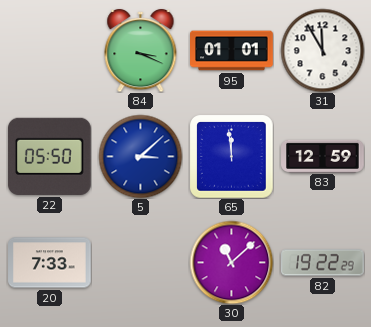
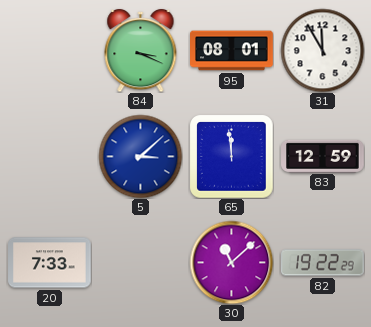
95: 01:01 -> 08:01 (232, 51)
22: 05:50 -> none (50, 156)
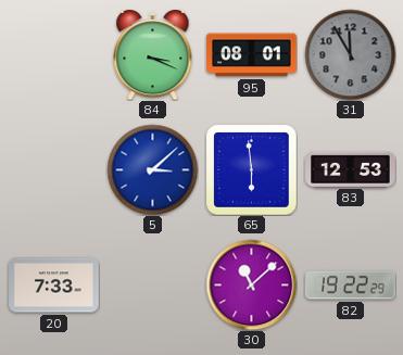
31 dial: white -> grey (350, 54)
65: 11:59 -> 5:59 (251, 169)
83: 12:59 -> 12:53 (351, 169)
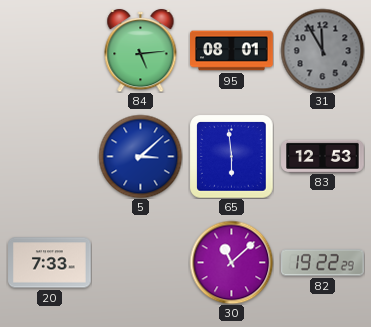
84: 3:19 -> 5:14 (141, 50)
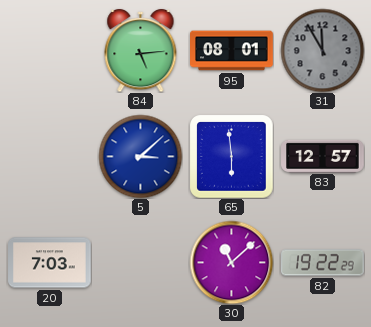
83: 12:53 -> 12:57 (323, 156)
20: 7:33 -> 7:03 (50, 263)
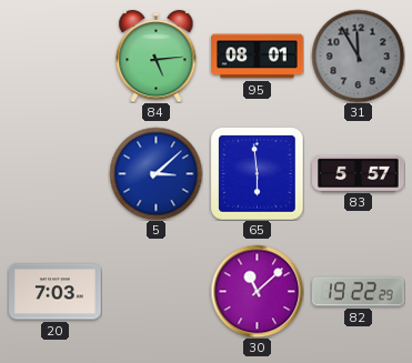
83: 12:57 -> 5:57 (359, 173)
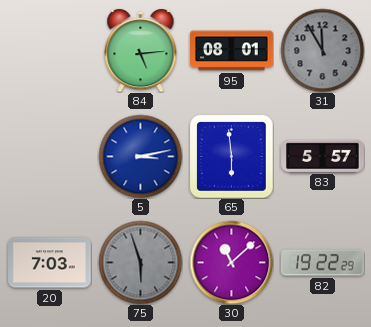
5: 3:08 -> 3:13 (140, 156)
75: none -> 5:57 (140, 262)
